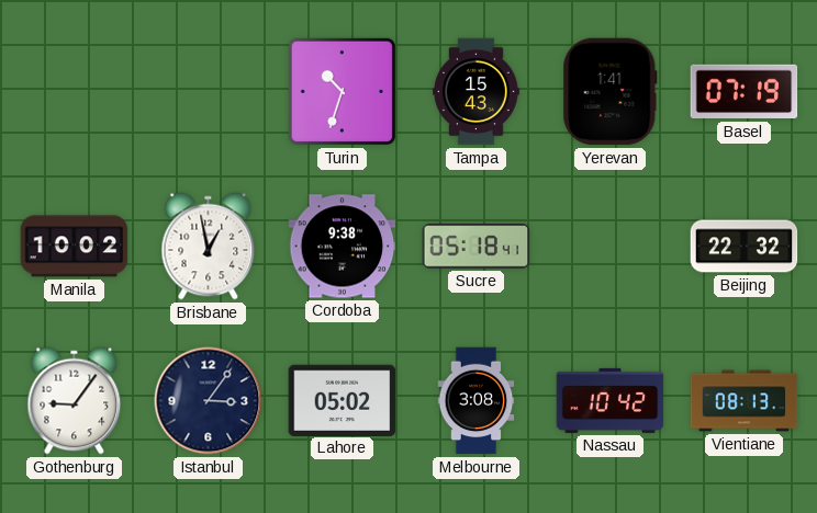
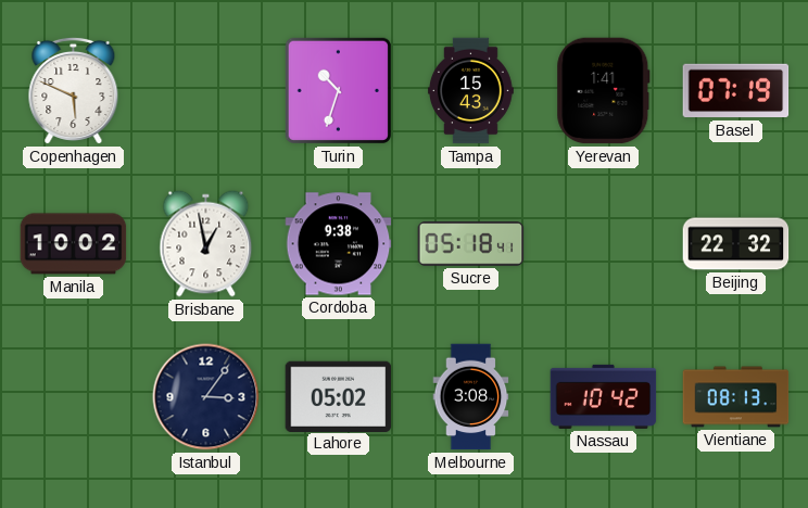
Copenhagen: none -> 5:49 (74, 90)
Gothenburg: 9:06 -> none (75, 401)
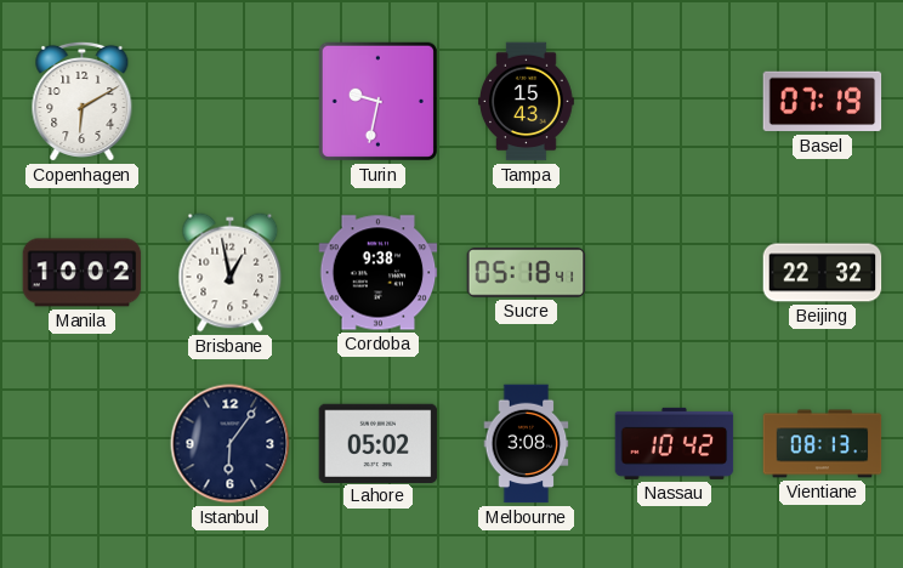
Copenhagen: 5:49 -> 6:10 (83, 101)
Turin: 10:33 -> 9:32 (377, 101)
Yerevan: 1:41 -> none (604, 91)
Istanbul: 3:06 -> 6:06 (231, 444)
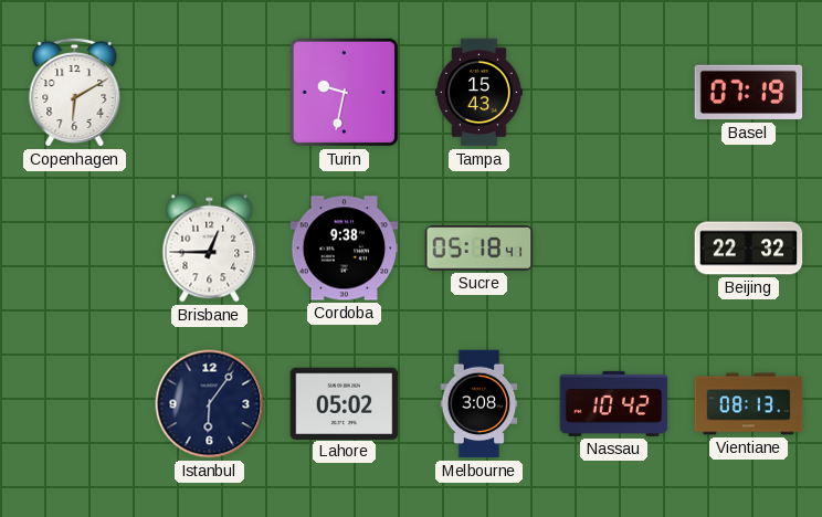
Manila: 10:02 -> none (83, 273)
Brisbane: 12:58 -> 12:45 (210, 249)
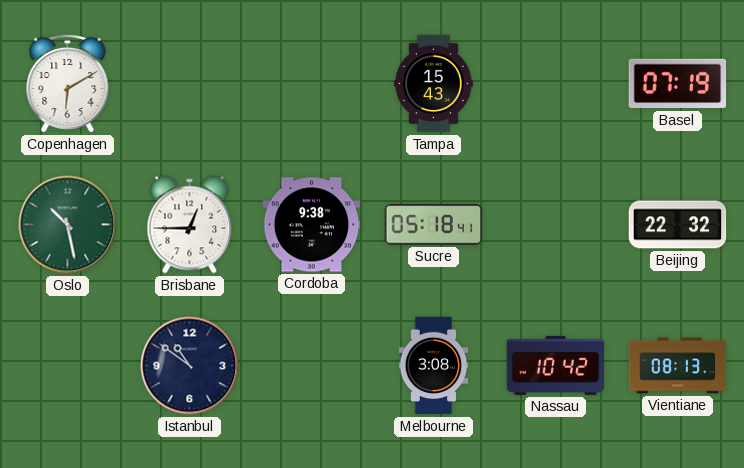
Turin: 9:32 -> none (344, 92)
Oslo: none -> 10:28 (68, 225)
Istanbul: 6:06 -> 10:51 (190, 366)
Lahore: 05:02 -> none (345, 403)
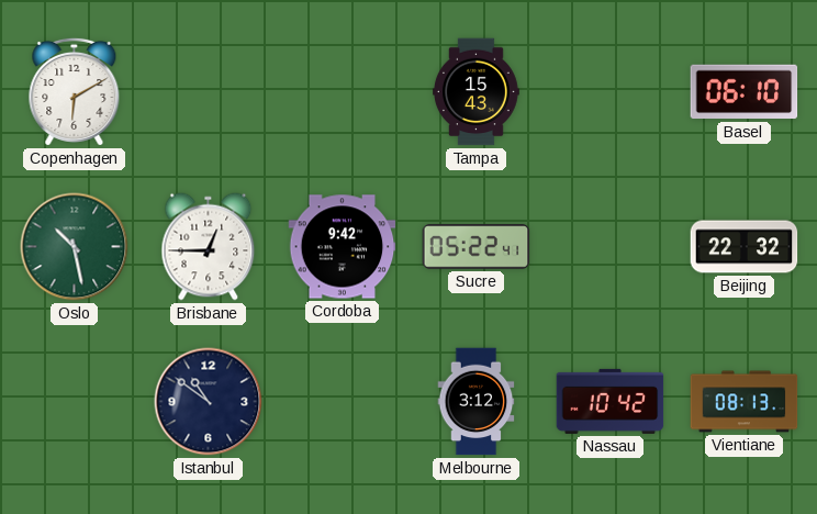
Basel: 07:19 -> 06:10 (745, 92)
Cordoba: 9:38 -> 9:42 (343, 247)
Sucre: 05:18 -> 05:22 (477, 247)
Melbourne: 3:08 -> 3:12 (477, 402)
